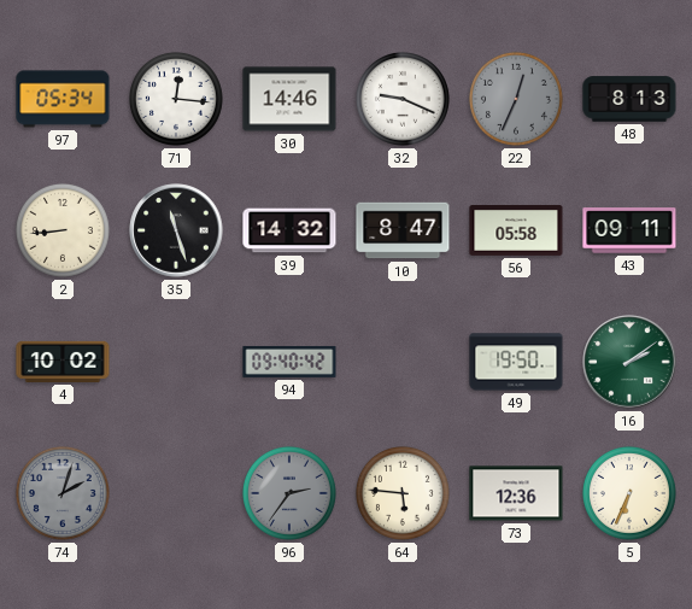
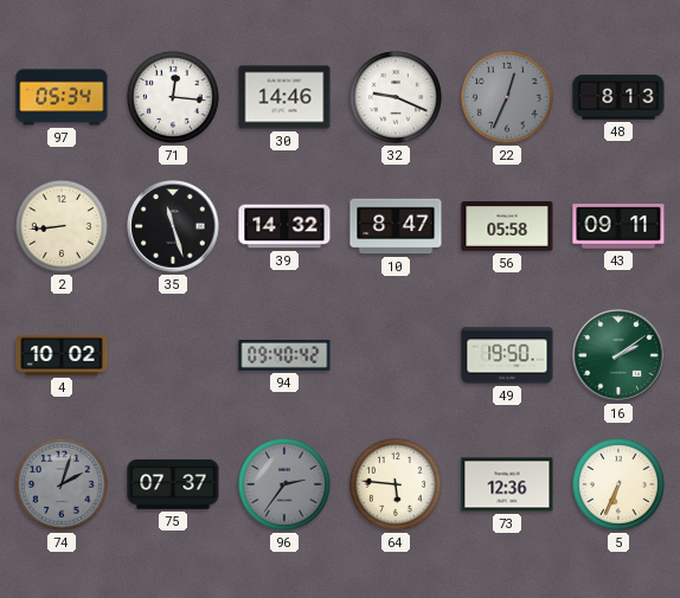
75: none -> 07:37 (173, 484)
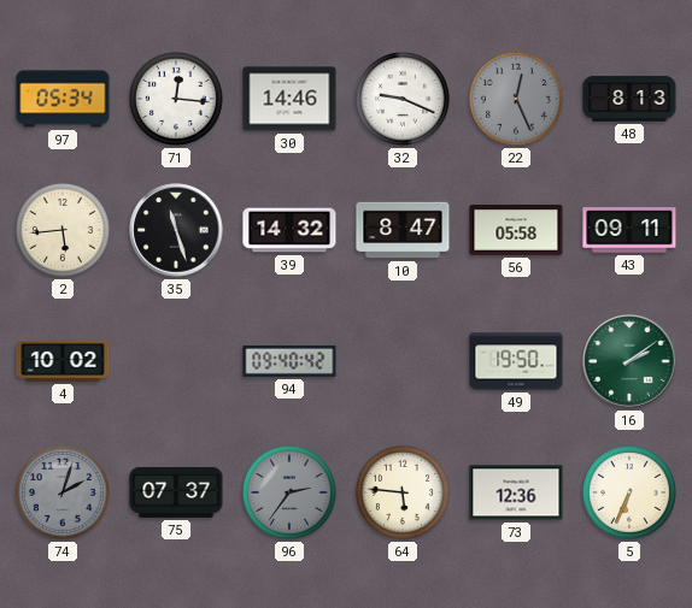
22: 12:34 -> 12:26 (516, 99)
2: 8:44 -> 5:44 (63, 230)
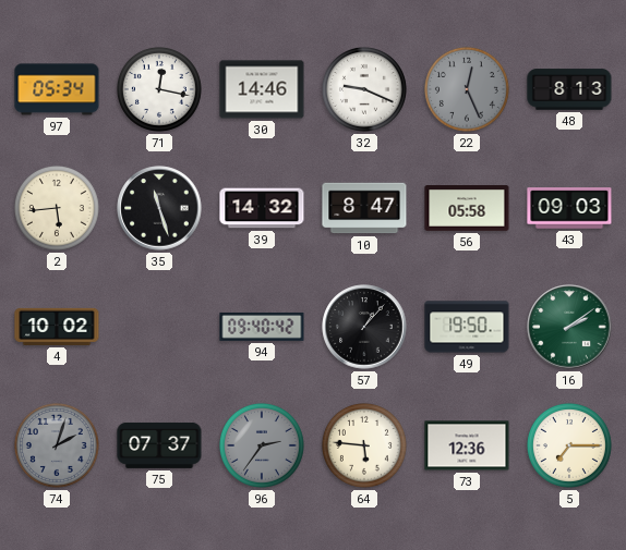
71: 12:16 -> 12:17 (159, 89)
43: 09:11 -> 09:03 (569, 208)
57: none -> 1:07 (364, 327)
5: 6:34 -> 7:15 (569, 445)
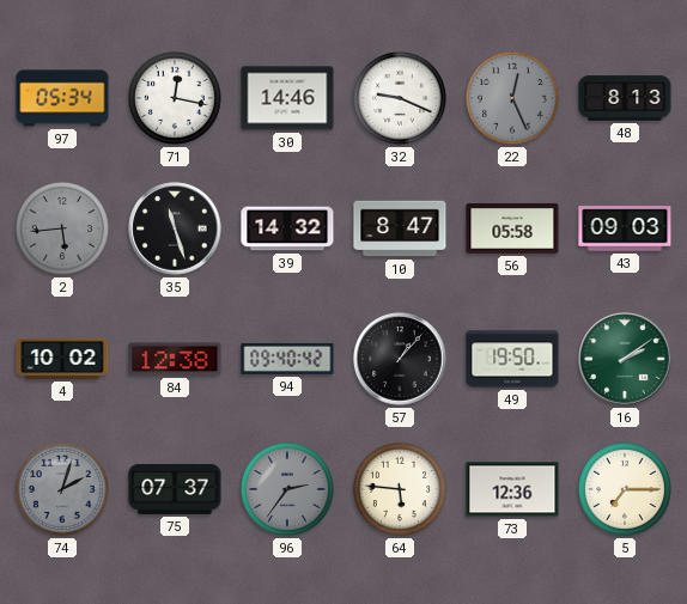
2 dial: cream -> grey (62, 228)
84: none -> 12:38 (175, 359)
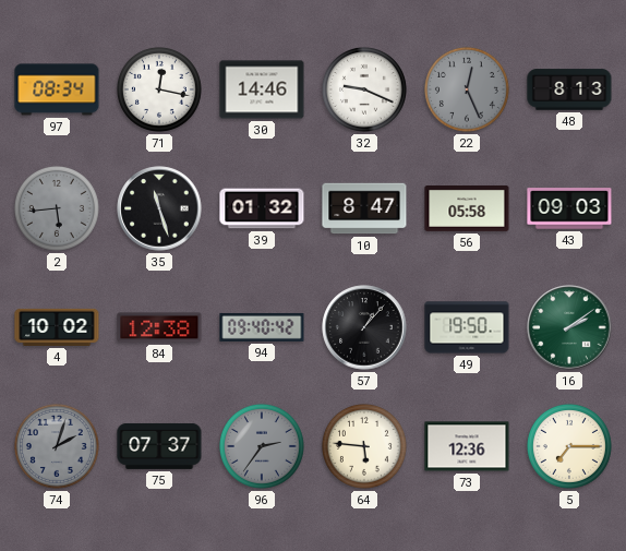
97: 05:34 -> 08:34 (57, 89)
39: 14:32 -> 01:32 (262, 208)
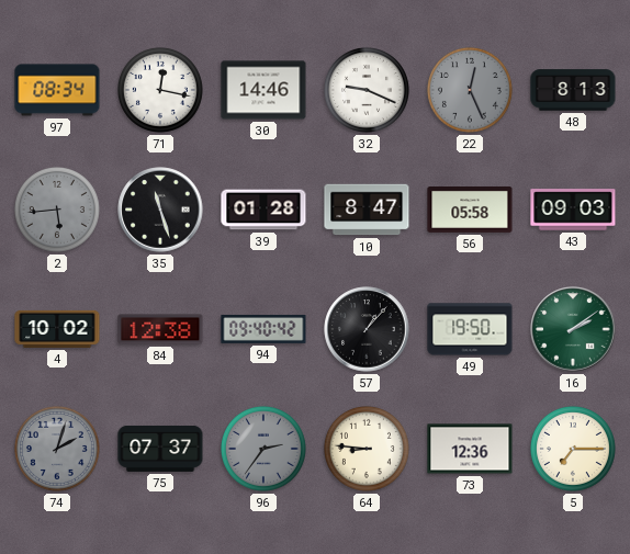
39: 01:32 -> 01:28 (263, 210)
64: 5:46 -> 8:46 (367, 449)
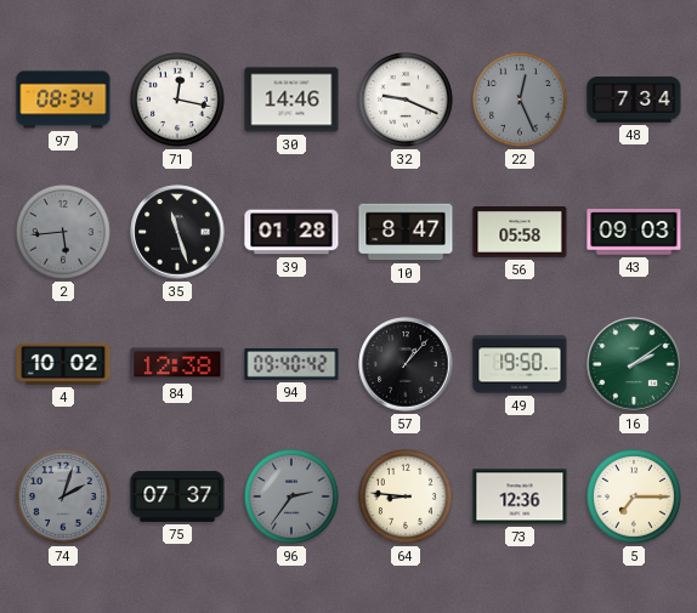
48: 8:13 -> 7:34 (634, 100)
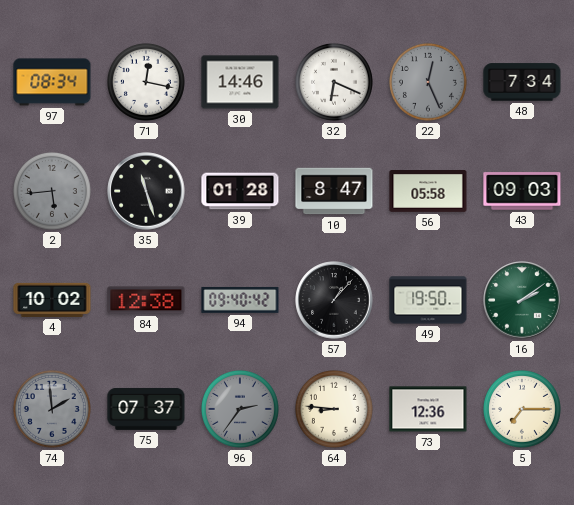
32: 9:19 -> 6:19 (334, 82)
74: 2:03 -> 1:59 (52, 409)
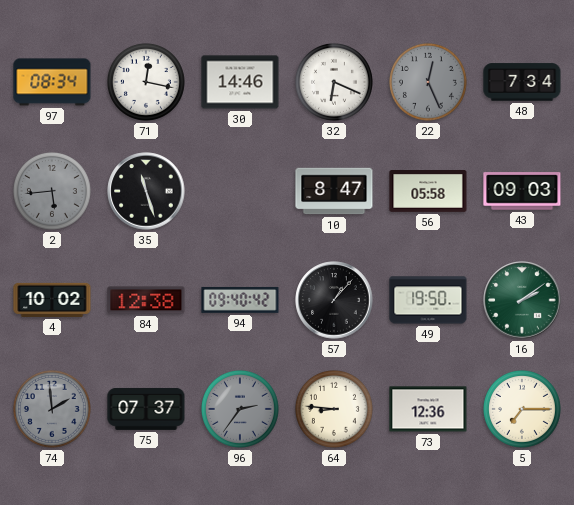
39: 01:28 -> none (240, 191)
